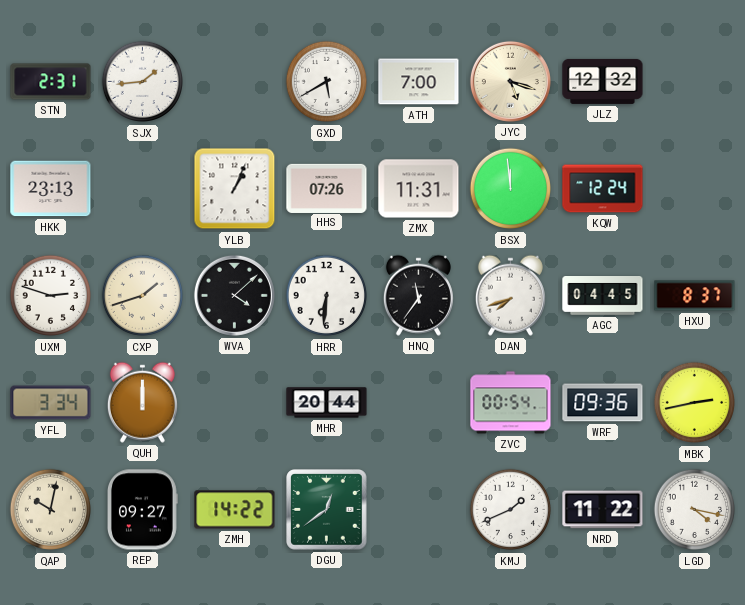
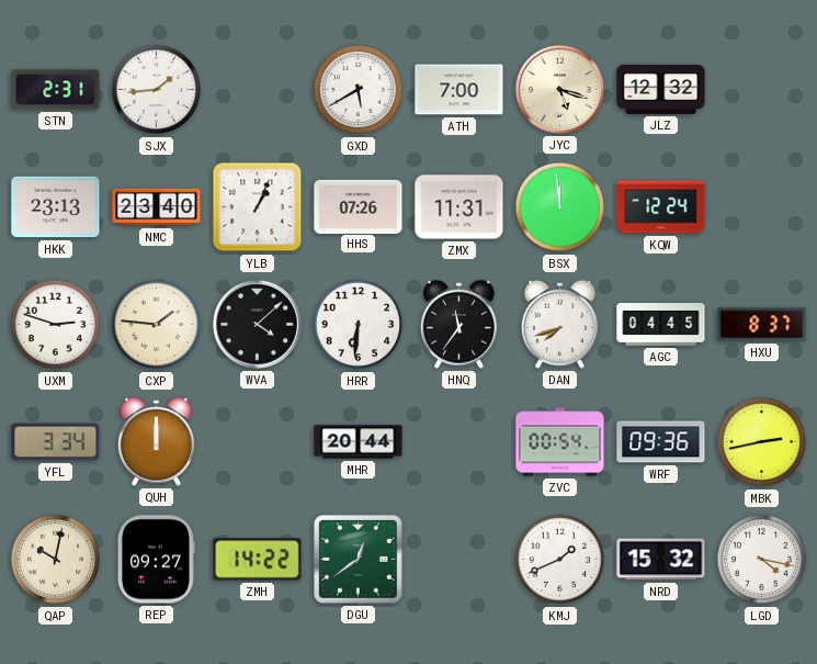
NMC: none -> 23:40 (157, 207)
CXP: 1:42 -> 1:46 (157, 325)
NRD: 11:22 -> 15:32 (661, 560)
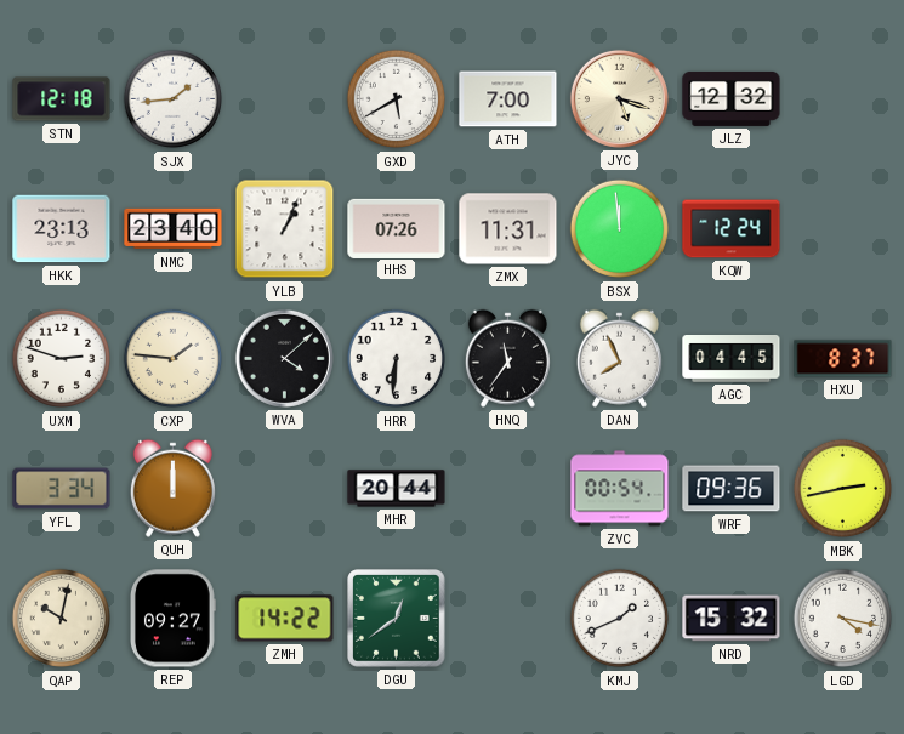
STN: 2:31 -> 12:18 (62, 99)
DAN: 7:42 -> 7:56 (619, 358)
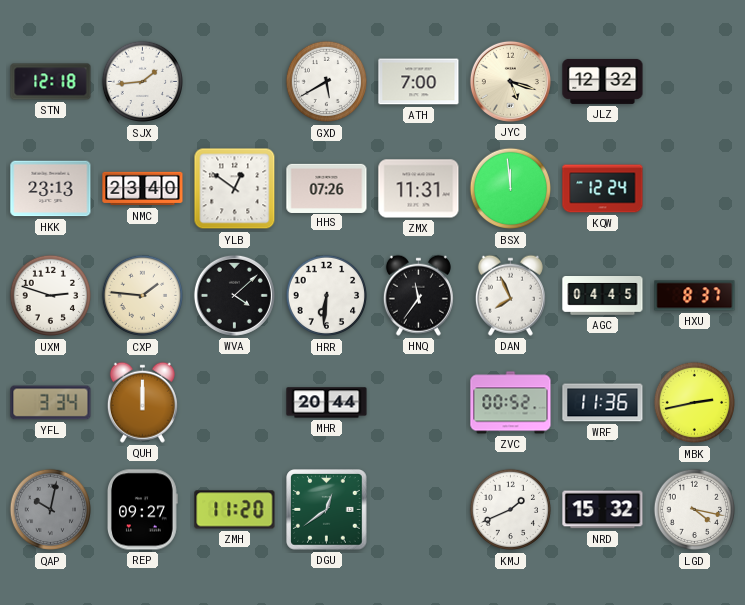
YLB: 1:04 -> 12:51 (235, 189)
ZVC: 00:54 -> 00:52 (511, 403)
WRF: 09:36 -> 11:36 (603, 403)
QAP dial: cream -> grey (51, 510)
ZMH: 14:22 -> 11:20 (235, 510)
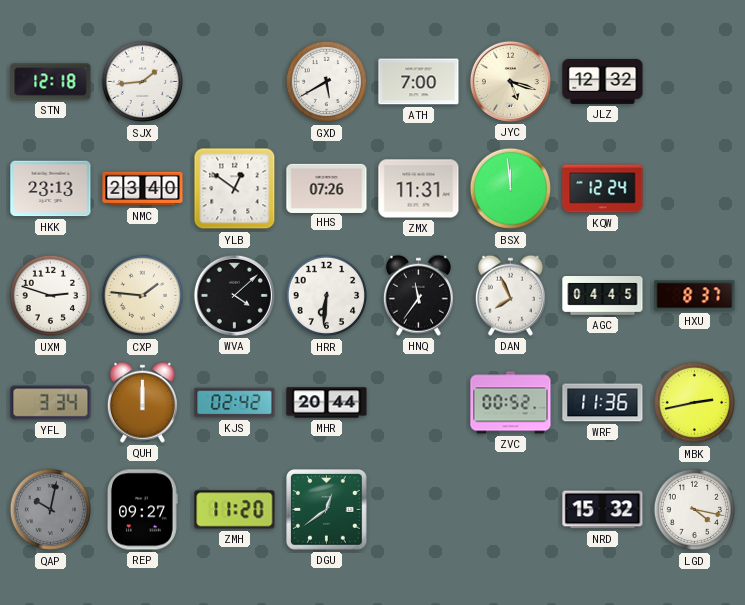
KJS: none -> 02:42 (235, 403)
KMJ: 1:41 -> none (511, 510)
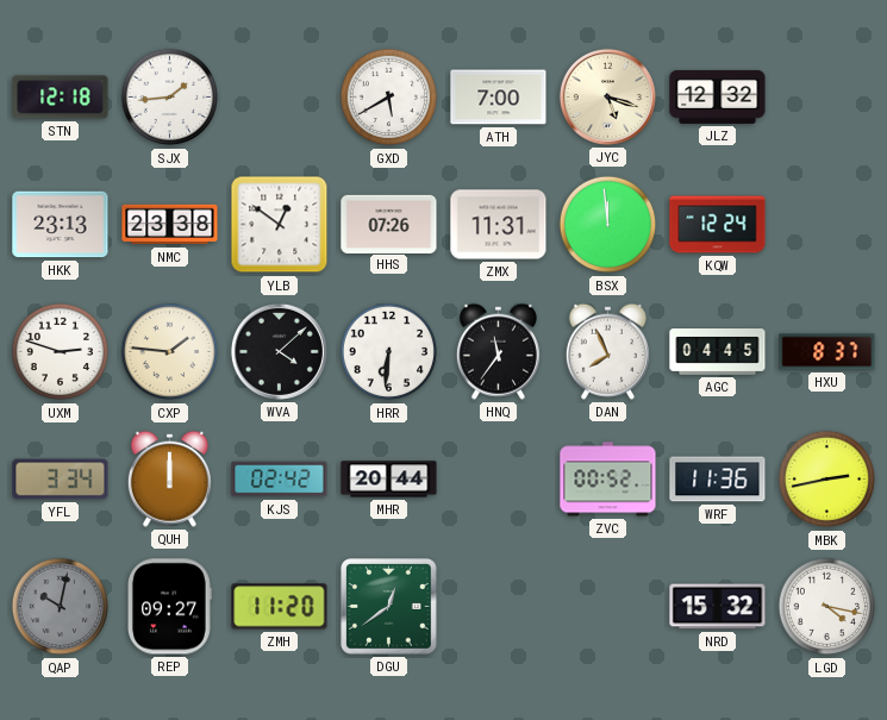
NMC: 23:40 -> 23:38 (170, 225)
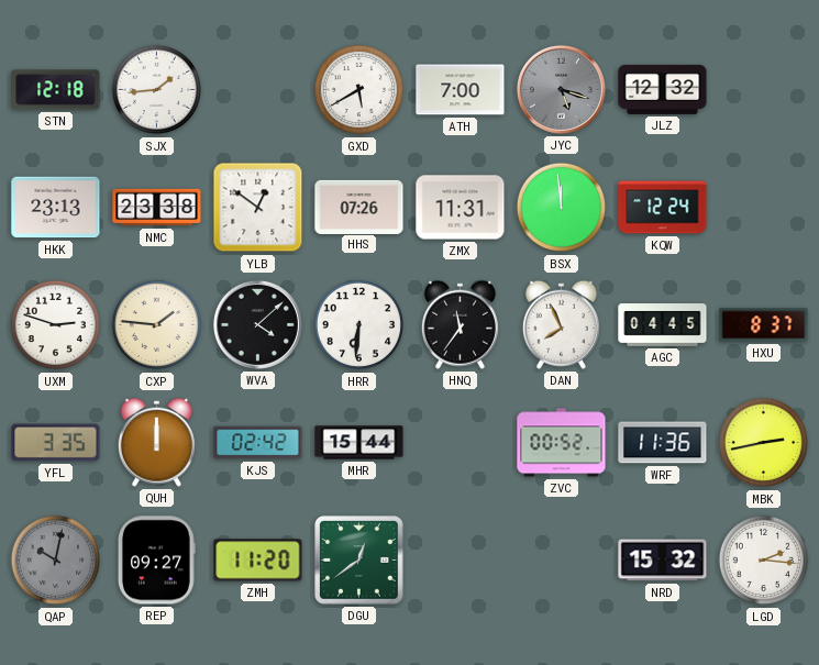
JYC dial: cream -> grey (561, 89)
YFL: 3:34 -> 3:35 (56, 443)
MHR: 20:44 -> 15:44 (359, 443)
LGD: 4:17 -> 2:16 (764, 561)
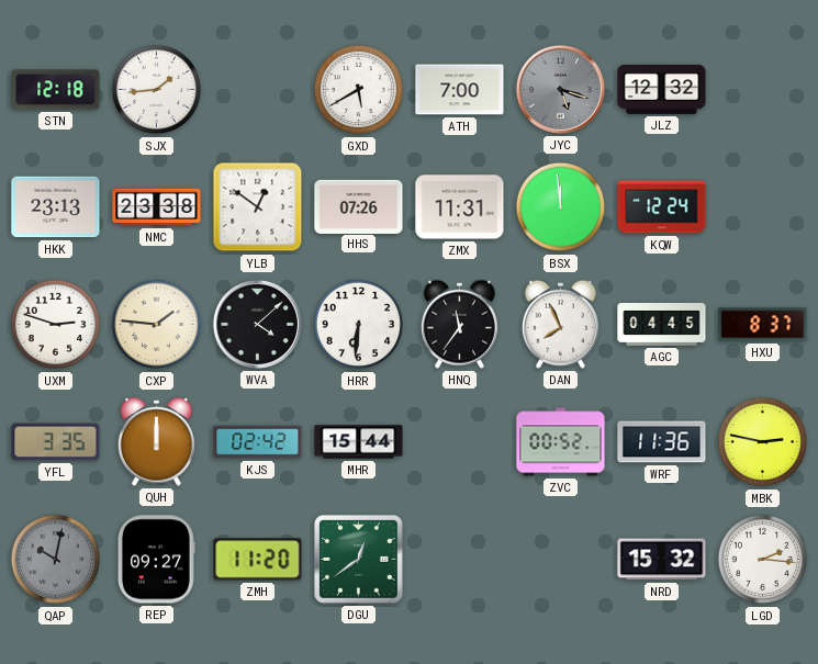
MBK: 2:43 -> 2:47 (763, 442)
